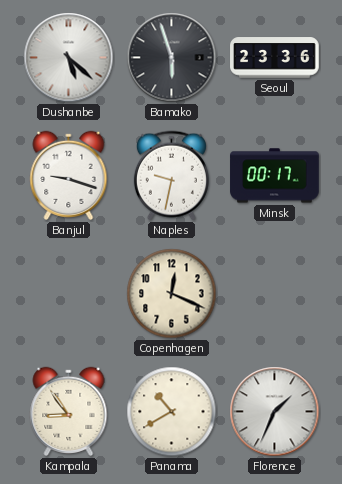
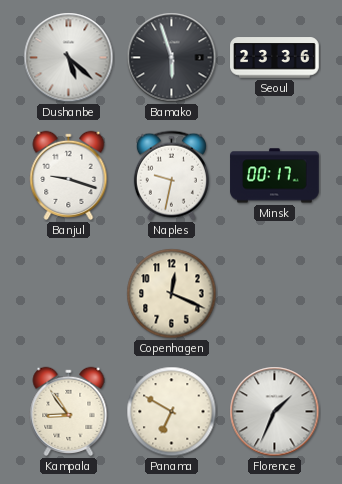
Panama: 10:40 -> 6:50 (172, 412)
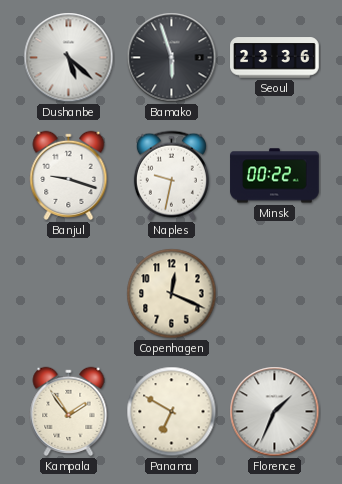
Minsk: 00:17 -> 00:22 (275, 176)
Kampala: 8:54 -> 1:54 (69, 411)
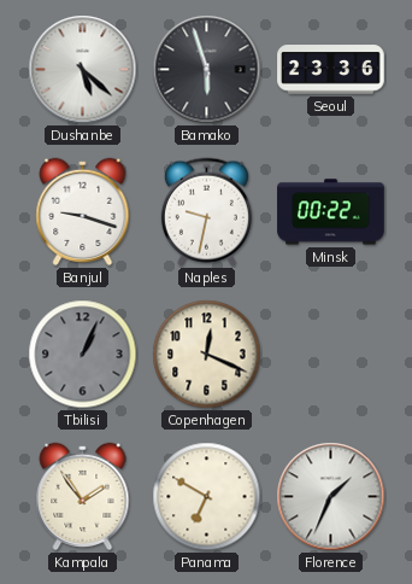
Tbilisi: none -> 1:04 (83, 355)
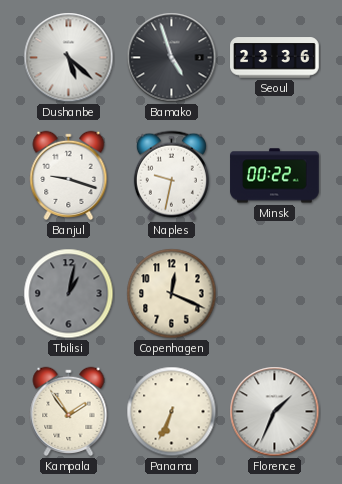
Bamako: 5:57 -> 4:57 (172, 58)
Tbilisi: 1:04 -> 1:02 (69, 294)
Panama: 6:50 -> 6:34 (172, 412)
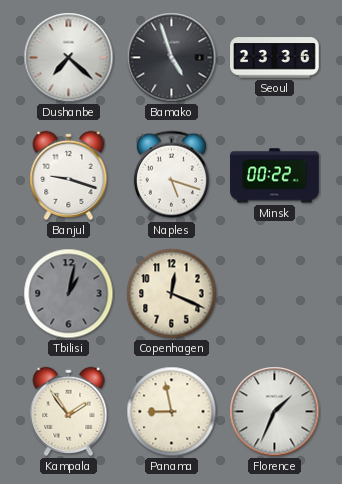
Dushanbe: 5:22 -> 7:22 (69, 58)
Naples: 9:32 -> 5:18 (171, 176)
Panama: 6:34 -> 8:58 (172, 412)
